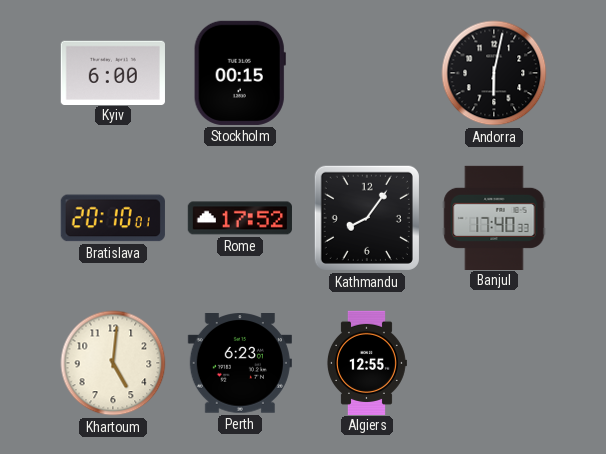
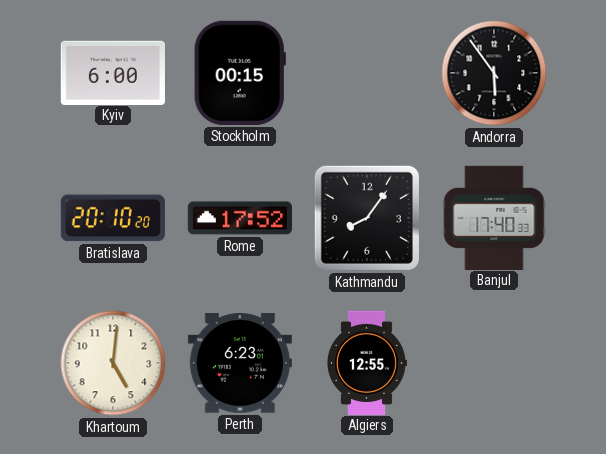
Andorra: 6:02 -> 5:54 (494, 73)
Bratislava: 20:10:01 -> 20:10:20 (113, 218)
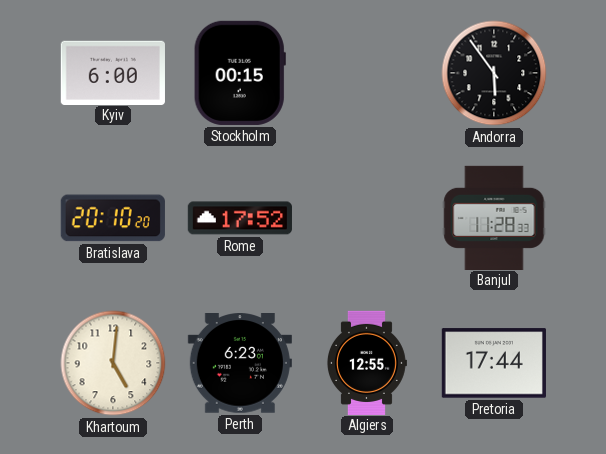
Kathmandu: 8:06 -> none (367, 218)
Banjul: 17:40 -> 11:28 (494, 217)
Pretoria: none -> 17:44 (494, 363)
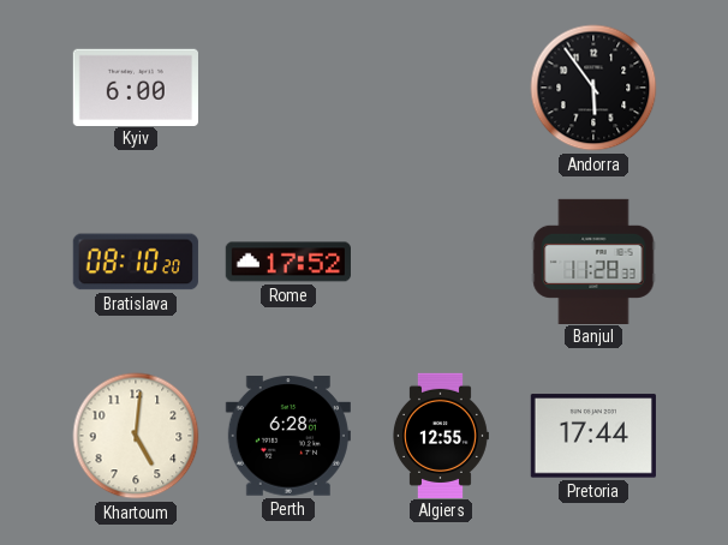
Stockholm: 00:15 -> none (240, 73)
Bratislava: 20:10 -> 08:10 (136, 262)
Perth: 6:23 -> 6:28 (288, 437)
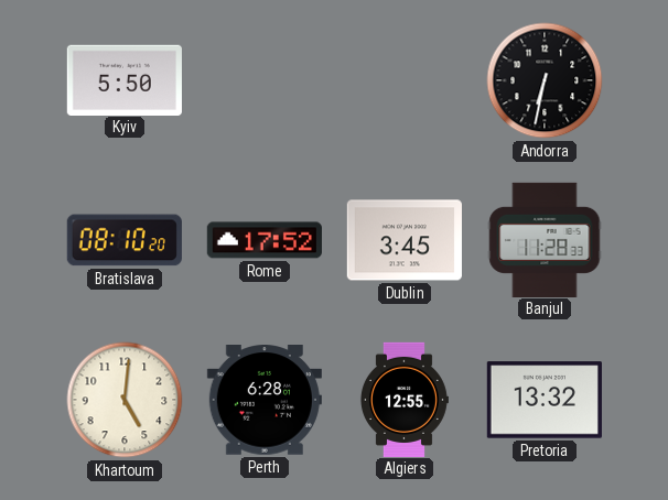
Kyiv: 6:00 -> 5:50 (125, 79)
Andorra: 5:54 -> 6:32 (545, 80)
Dublin: none -> 3:45 (405, 240)
Pretoria: 17:44 -> 13:32 (545, 400)
